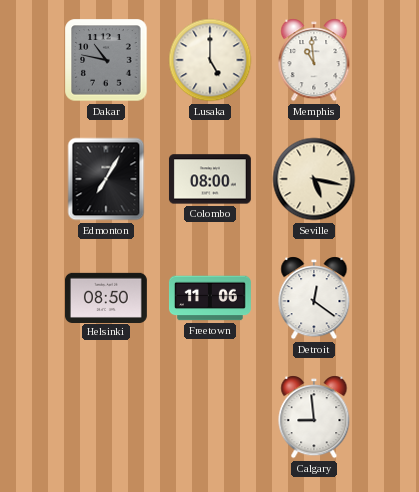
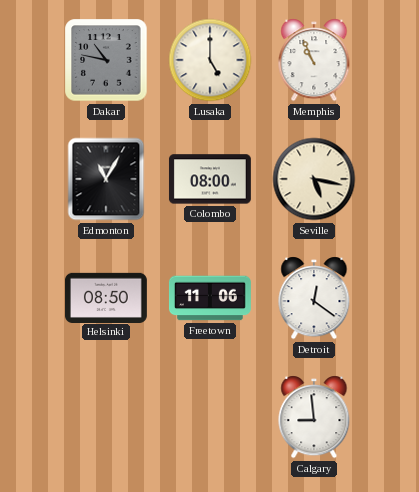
Memphis: 10:59 -> 10:56 (314, 60)
Edmonton: 7:05 -> 11:05 (106, 179)
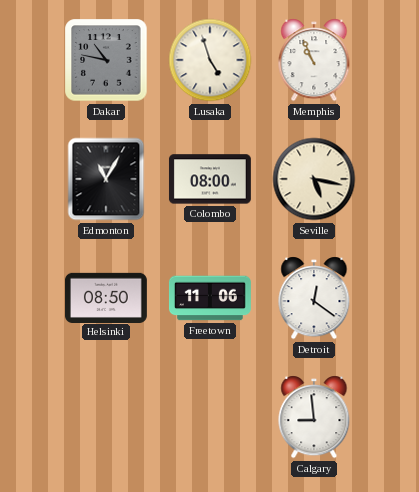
Lusaka: 5:00 -> 4:57 (210, 60)
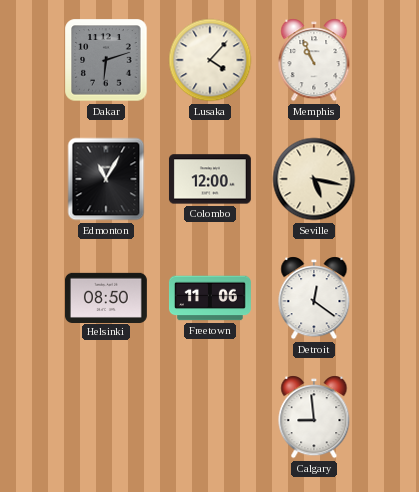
Dakar: 10:47 -> 6:12 (106, 60)
Lusaka: 4:57 -> 4:07 (210, 60)
Colombo: 08:00 -> 12:00 (210, 179)
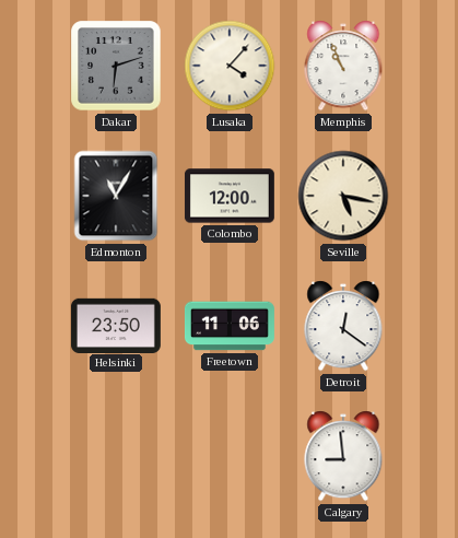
Helsinki: 08:50 -> 23:50 (116, 325)
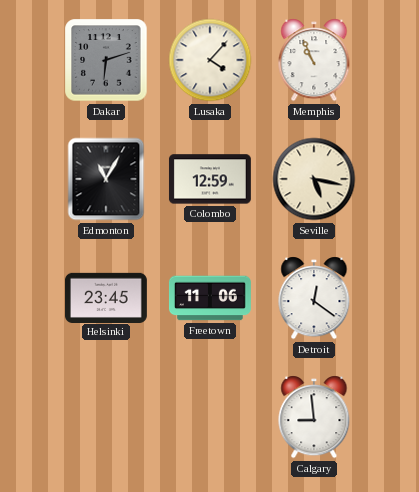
Colombo: 12:00 -> 12:59 (210, 179)
Helsinki: 23:50 -> 23:45 (106, 297)
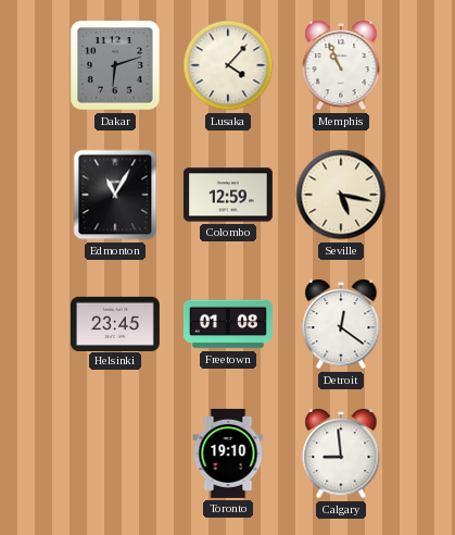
Freetown: 11:06 -> 01:08 (228, 324)
Toronto: none -> 19:10 (228, 453)
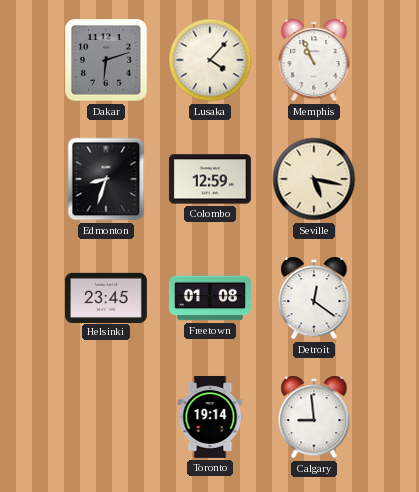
Edmonton: 11:05 -> 8:33 (106, 179)
Toronto: 19:10 -> 19:14 (210, 417)
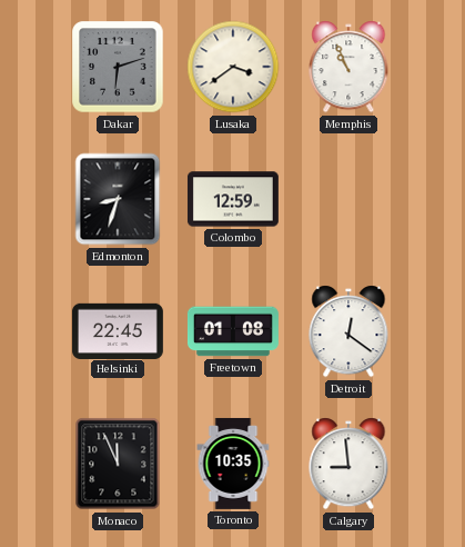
Lusaka: 4:07 -> 3:39 (233, 67)
Seville: 5:17 -> none (314, 179)
Helsinki: 23:45 -> 22:45 (118, 330)
Monaco: none -> 11:56 (118, 464)
Toronto: 19:14 -> 10:35 (233, 464)
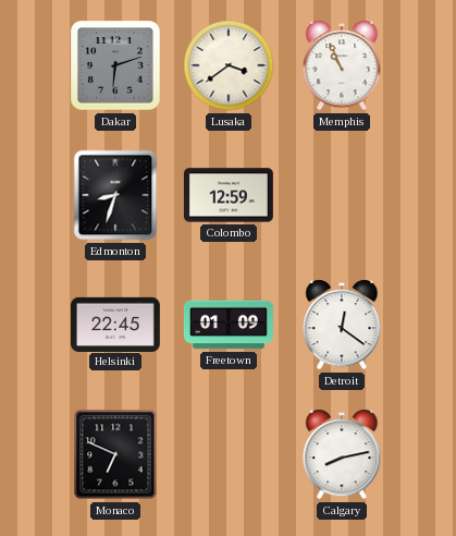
Freetown: 01:08 -> 01:09 (229, 325)
Monaco: 11:56 -> 6:49 (115, 454)
Toronto: 10:35 -> none (233, 464)
Calgary: 8:59 -> 8:13 (342, 454)
